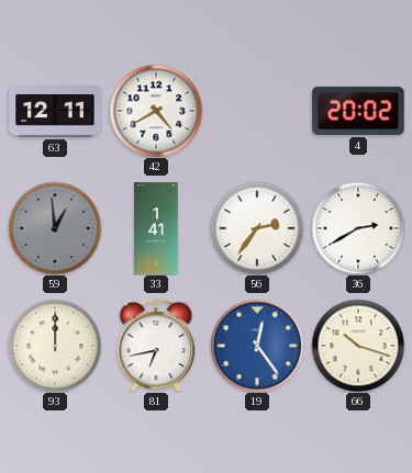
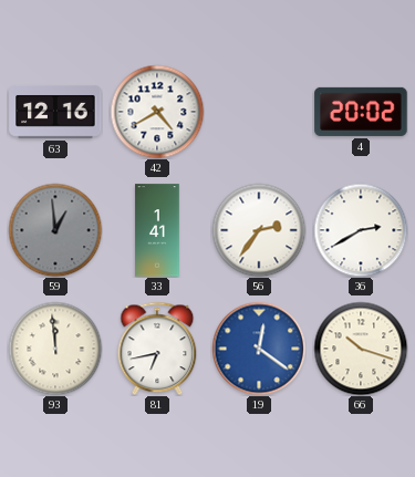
63: 12:11 -> 12:16 (55, 113)
93: 12:00 -> 11:59 (55, 349)
19: 12:24 -> 12:21 (259, 349)
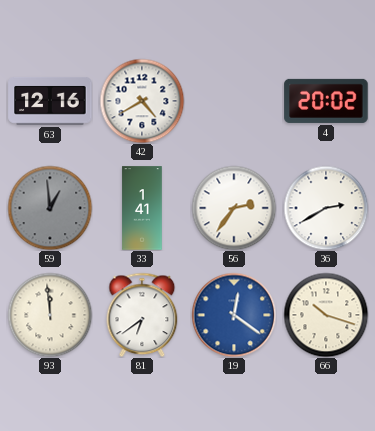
81: 6:43 -> 6:39 (142, 315)
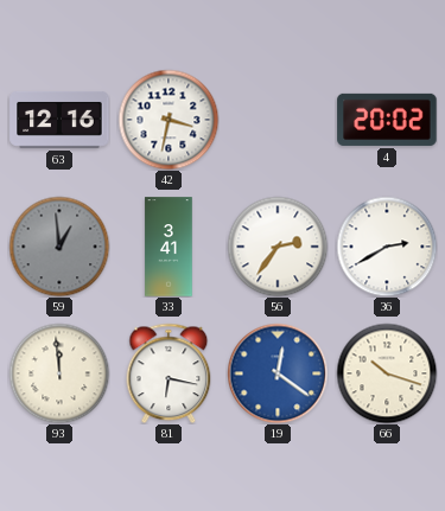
42: 4:40 -> 3:32 (169, 120)
33: 1:41 -> 3:41 (169, 247)
81: 6:39 -> 6:17 (169, 373)
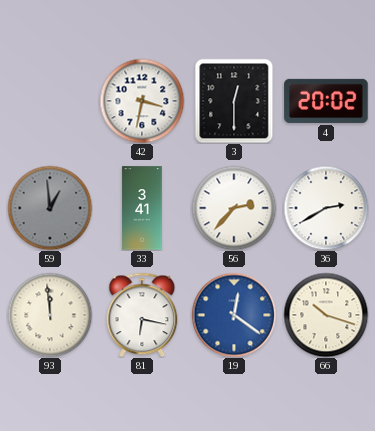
63: 12:16 -> none (59, 121)
3: none -> 12:30 (234, 101)
56: 2:36 -> 2:37 (234, 208)
